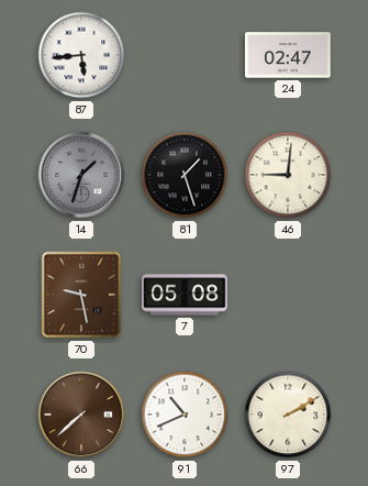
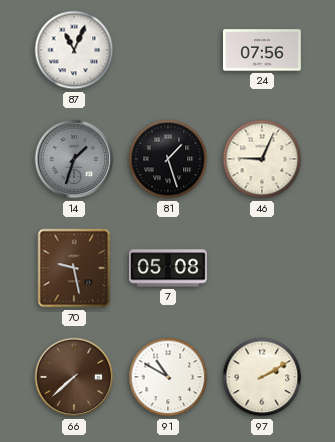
87: 5:44 -> 11:04 (74, 50)
24: 02:47 -> 07:56 (262, 50)
46: 9:01 -> 9:04 (262, 159)
91: 10:41 -> 10:50 (168, 377)
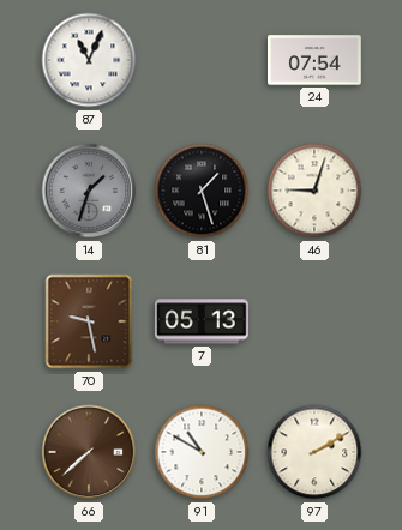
24: 07:56 -> 07:54 (314, 60)
46: 9:04 -> 9:03 (314, 191)
7: 05:08 -> 05:13 (203, 321)
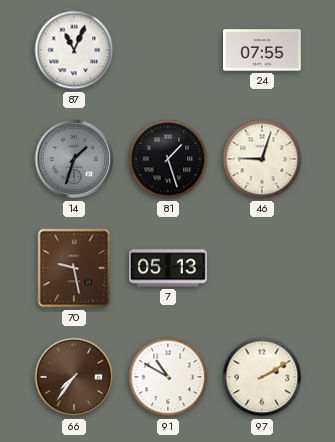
24: 07:54 -> 07:55 (262, 50)
66: 7:38 -> 7:36 (74, 377)
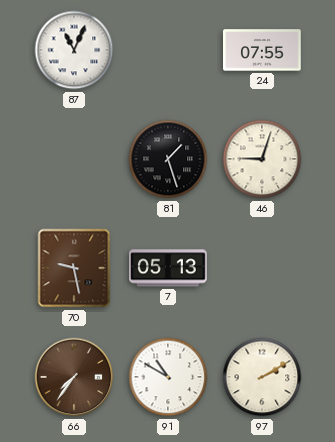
14: 1:33 -> none (74, 159)
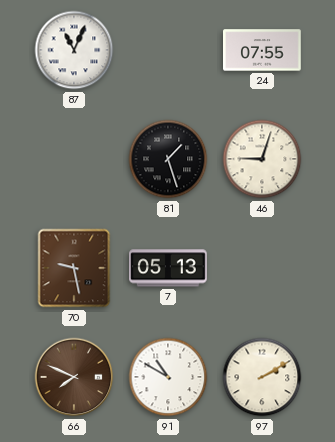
66: 7:36 -> 7:49 (74, 377)
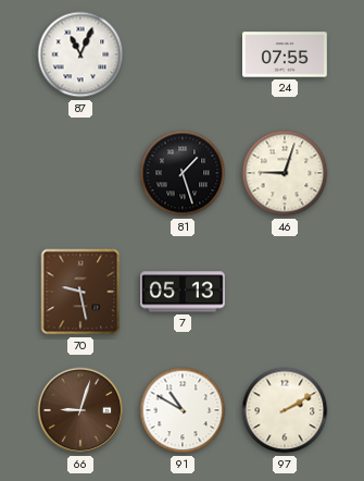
66: 7:49 -> 9:03 (80, 410)
